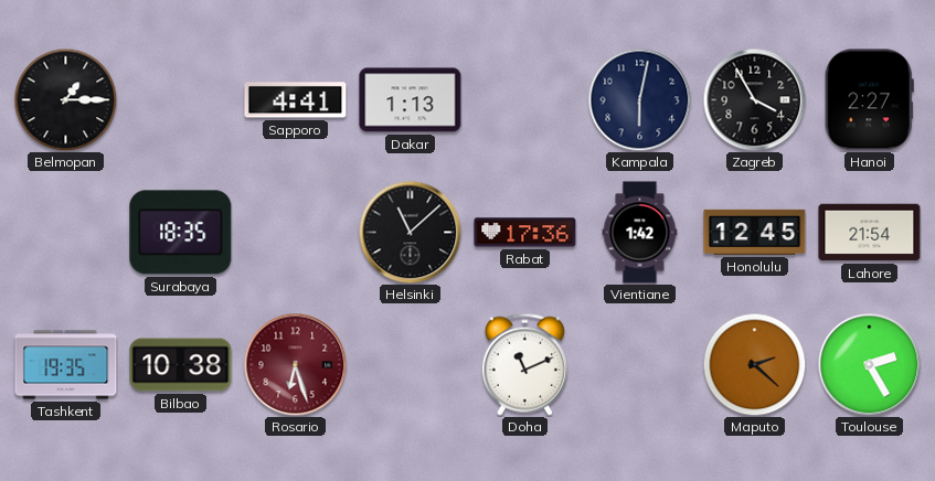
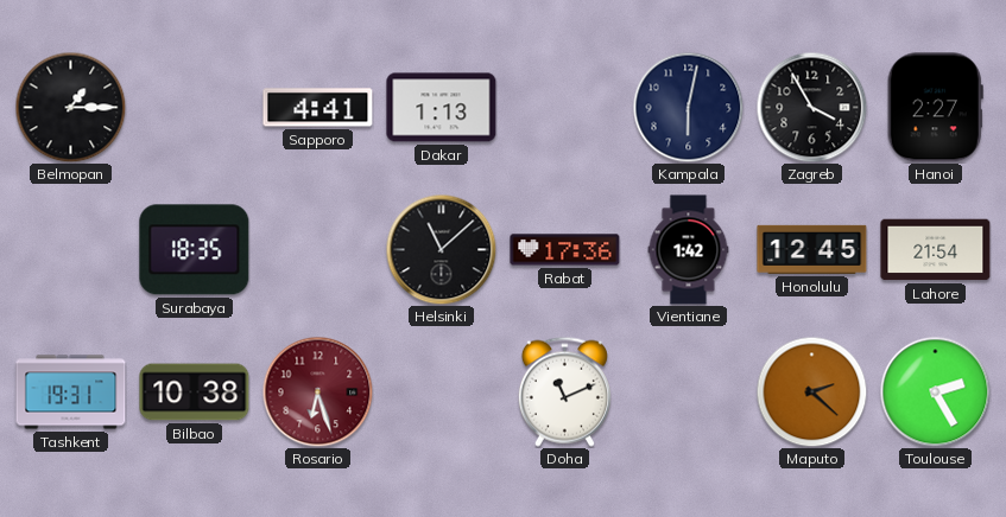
Tashkent: 19:35 -> 19:31 (71, 392)
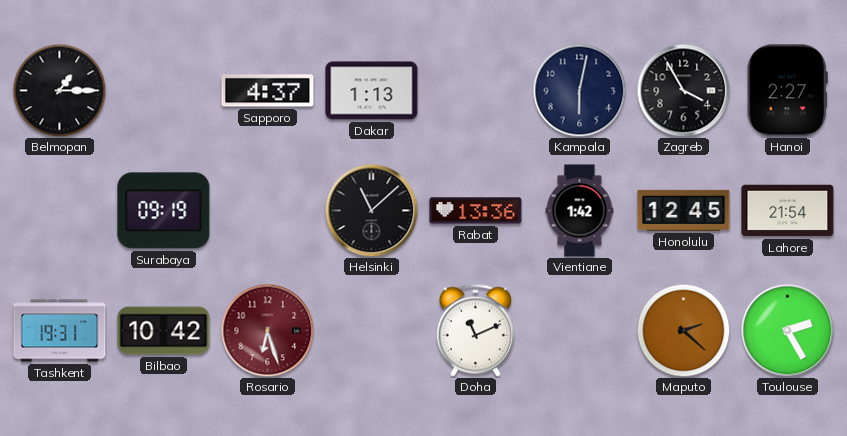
Sapporo: 4:41 -> 4:37 (268, 91)
Surabaya: 18:35 -> 09:19 (164, 211)
Rabat: 17:36 -> 13:36 (476, 211)
Bilbao: 10:38 -> 10:42 (164, 331)
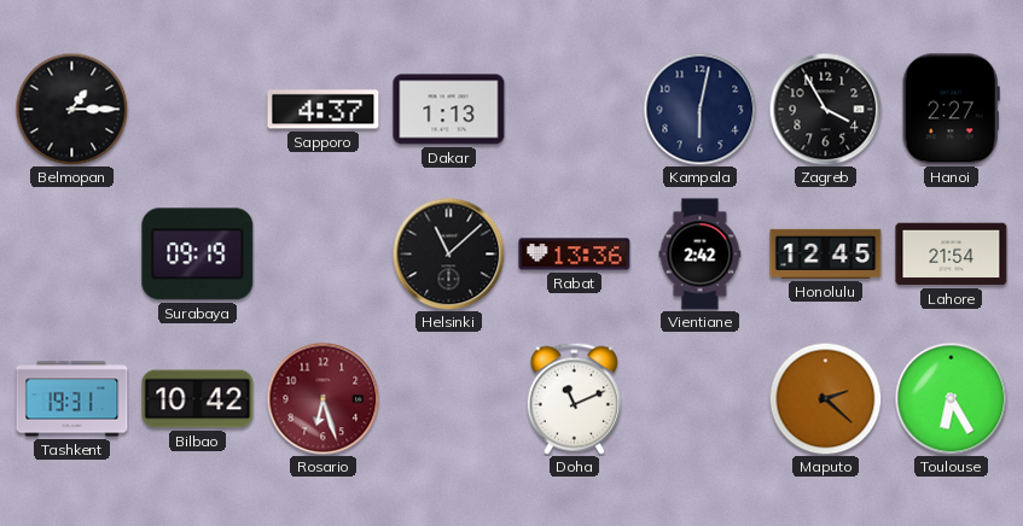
Vientiane: 1:42 -> 2:42 (701, 255)
Toulouse: 2:25 -> 6:25 (951, 398)
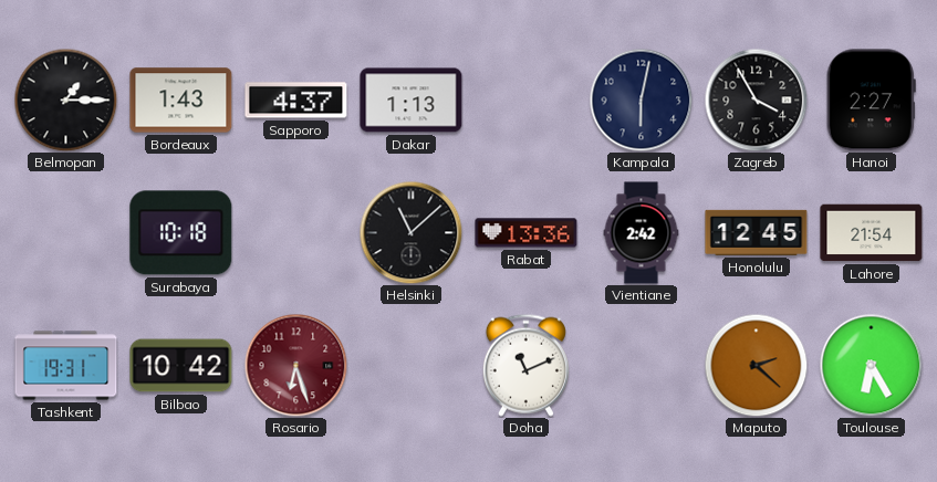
Bordeaux: none -> 1:43 (181, 101)
Surabaya: 09:19 -> 10:18 (181, 233)
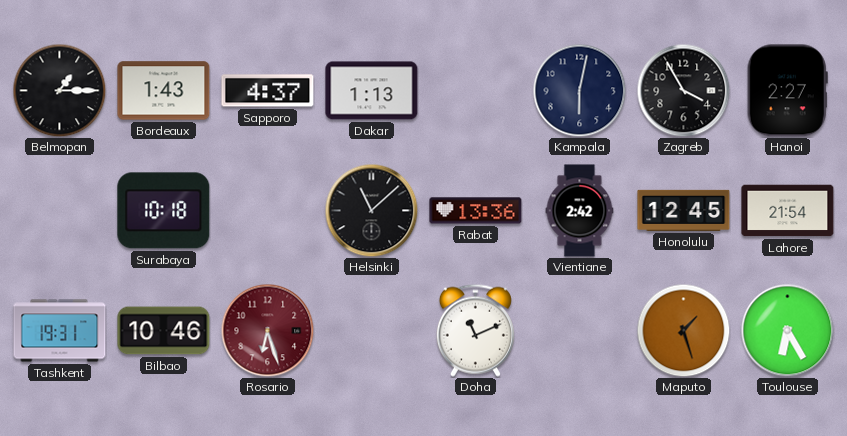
Bilbao: 10:42 -> 10:46 (164, 331)
Maputo: 2:22 -> 1:27 (683, 330)
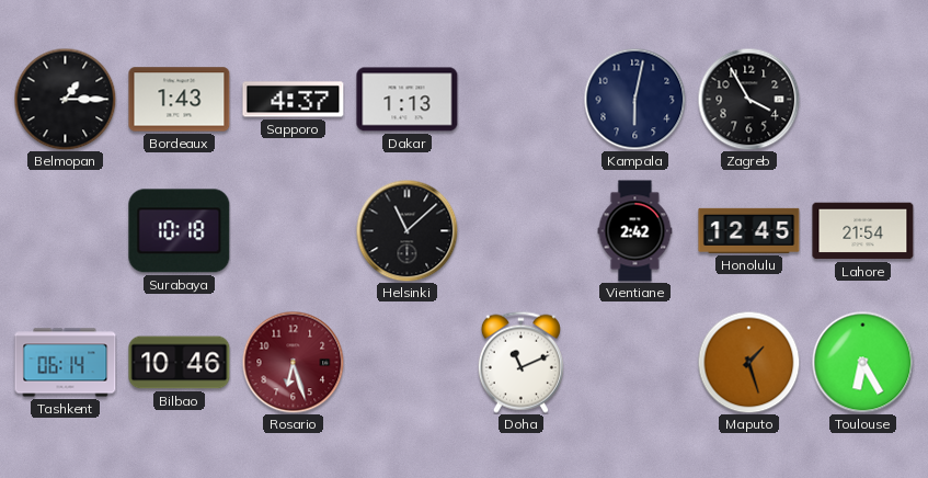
Hanoi: 2:27 -> none (787, 91)
Rabat: 13:36 -> none (476, 211)
Tashkent: 19:31 -> 06:14 (66, 363)
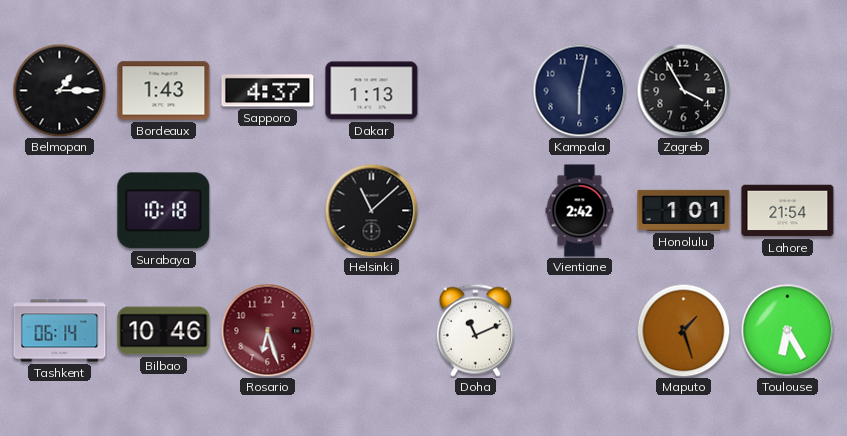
Honolulu: 12:45 -> 1:01 (684, 210)
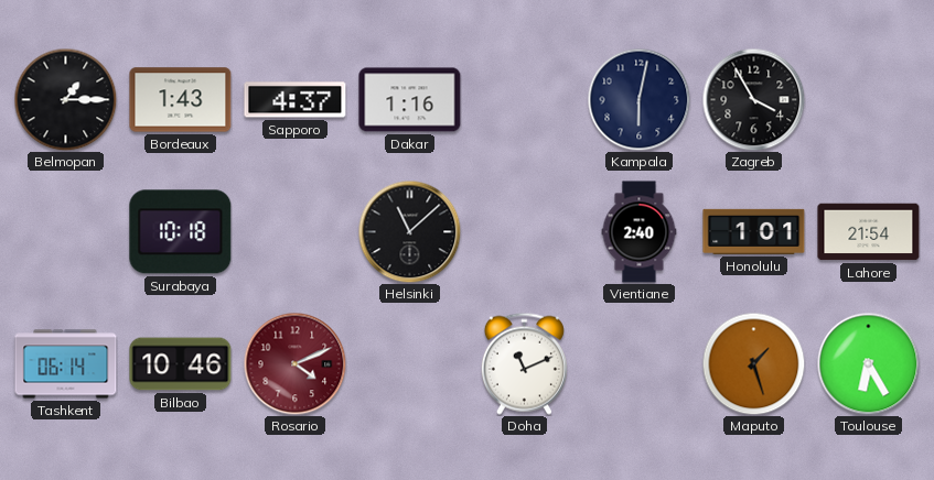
Dakar: 1:13 -> 1:16 (410, 100)
Vientiane: 2:42 -> 2:40 (640, 232)
Rosario: 6:27 -> 4:11 (294, 363)
